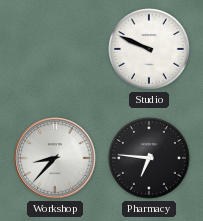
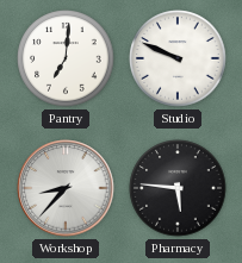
Pantry: none -> 7:01 (66, 58)
Pharmacy: 6:46 -> 5:46 (178, 188)
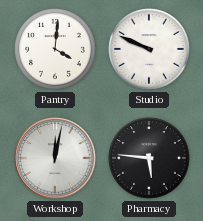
Pantry: 7:01 -> 4:01 (55, 49)
Workshop: 8:37 -> 12:02 (55, 158)
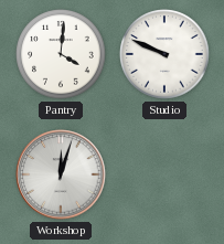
Workshop: 12:02 -> 12:03 (61, 174)
Pharmacy: 5:46 -> none (149, 158)
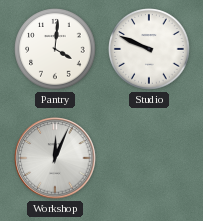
Workshop: 12:03 -> 12:04 (55, 158)
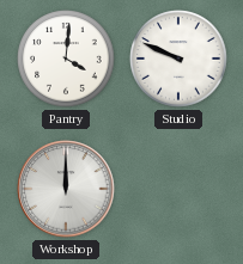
Workshop: 12:04 -> 12:00 (66, 189)
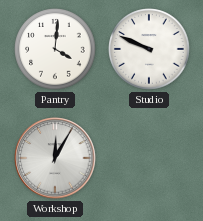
Workshop: 12:00 -> 12:05 (55, 158)
